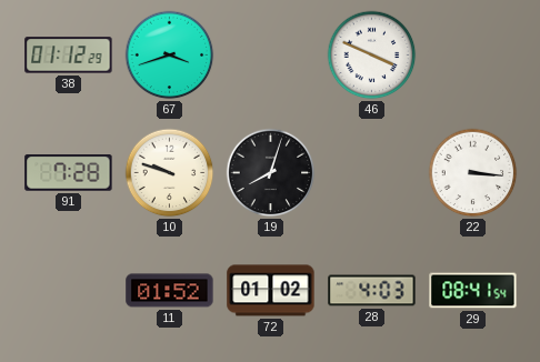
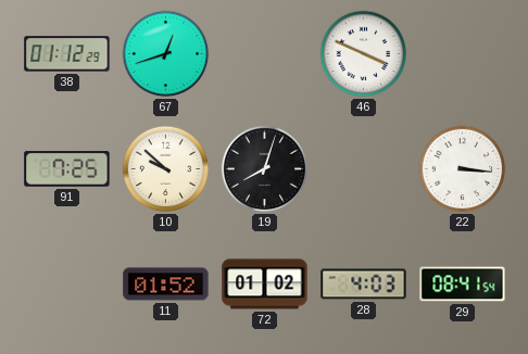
67: 3:42 -> 12:42 (166, 54)
91: 7:28 -> 7:25 (67, 169)
10: 9:48 -> 9:52 (166, 169)
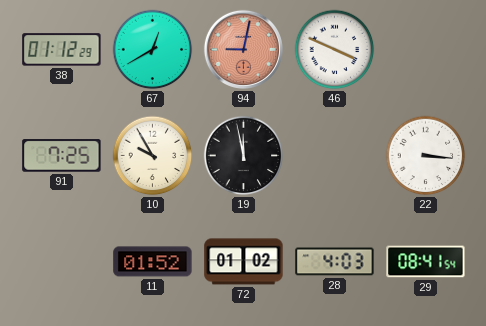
67: 12:42 -> 12:40 (153, 50)
94: none -> 9:02 (243, 49)
10: 9:52 -> 9:55 (153, 156)
19: 8:03 -> 11:58 (244, 156)
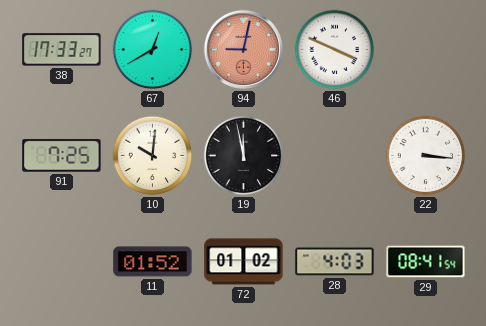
38: 01:12 -> 17:33 (62, 50)
10: 9:55 -> 10:01 (153, 156)
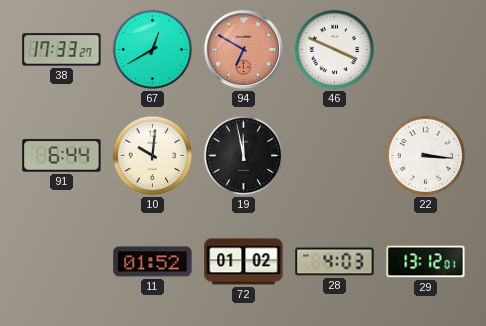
94: 9:02 -> 6:50 (243, 49)
91: 7:25 -> 6:44 (62, 156)
29: 08:41 -> 13:12 (426, 262)
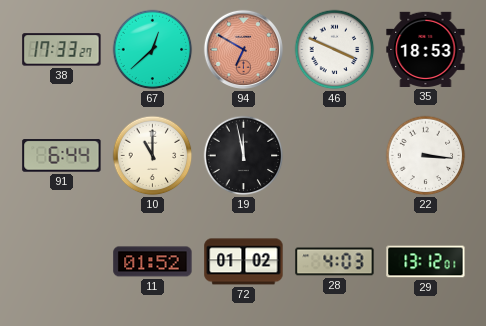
67: 12:40 -> 12:38 (153, 50)
35: none -> 18:53 (426, 49)
10: 10:01 -> 11:00 (153, 156)
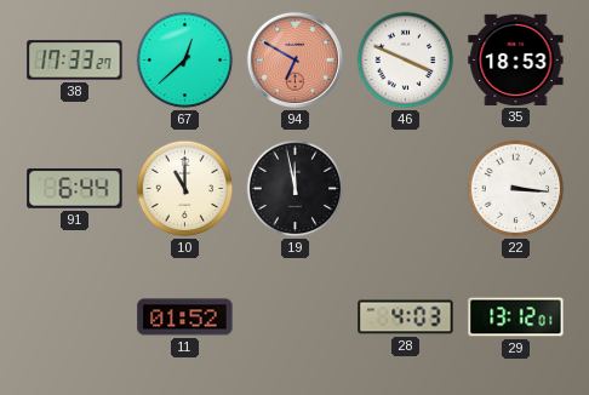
72: 01:02 -> none (244, 262)
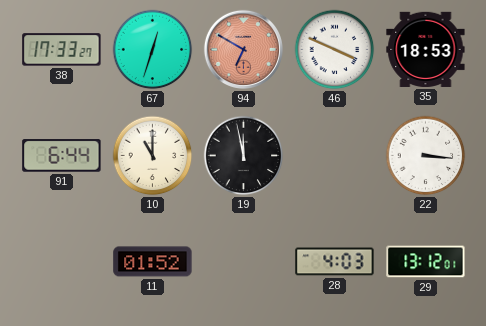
67: 12:38 -> 12:33 (153, 50)
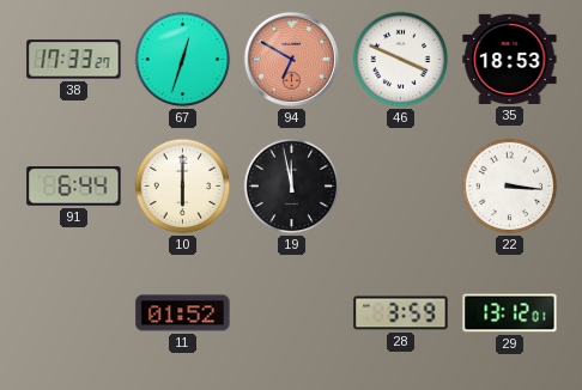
10: 11:00 -> 6:00 (183, 187)
28: 4:03 -> 3:59 (401, 313)
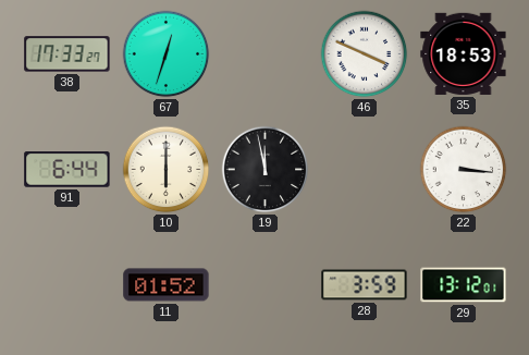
94: 6:50 -> none (291, 59)
